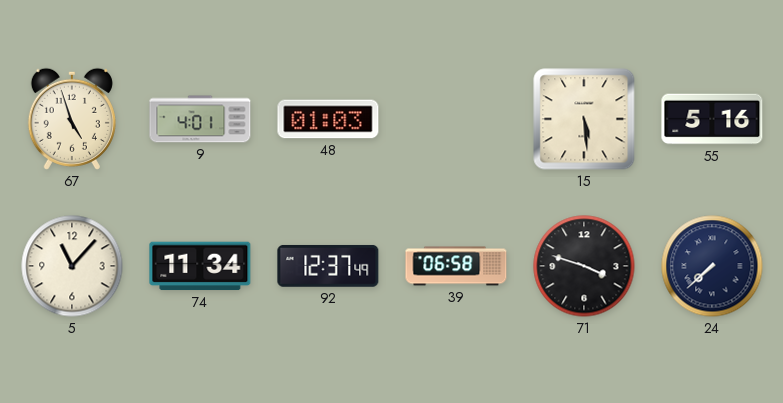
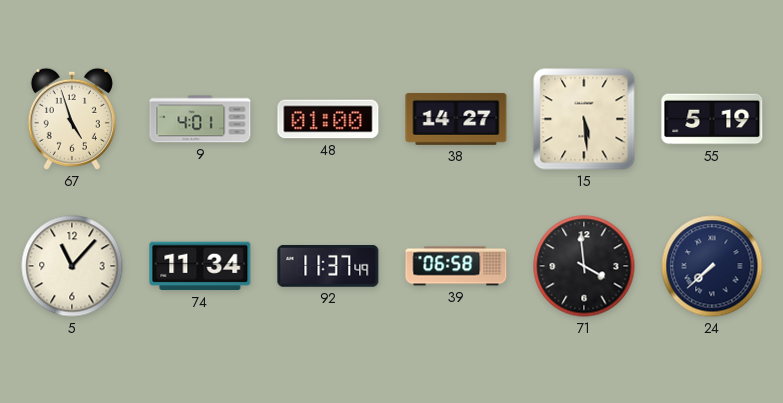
48: 01:03 -> 01:00 (328, 119)
38: none -> 14:27 (456, 119)
55: 5:16 -> 5:19 (712, 119)
92: 12:37 -> 11:37 (328, 266)
71: 3:48 -> 3:59 (584, 266)
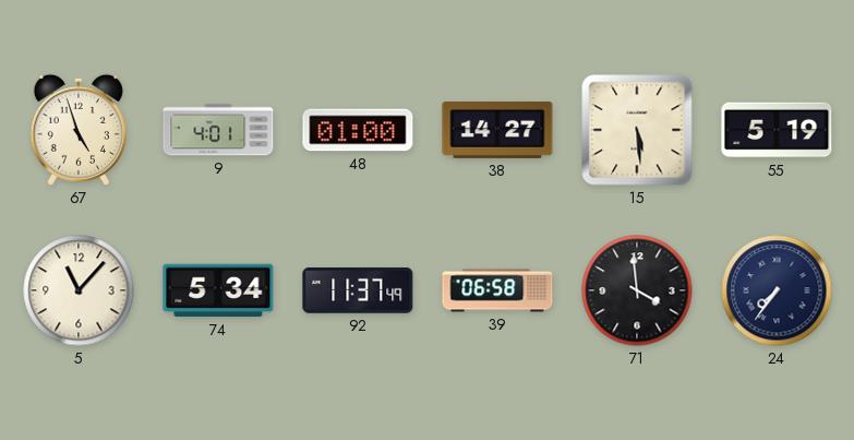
74: 11:34 -> 5:34 (218, 290)
24: 7:38 -> 7:36 (777, 290)
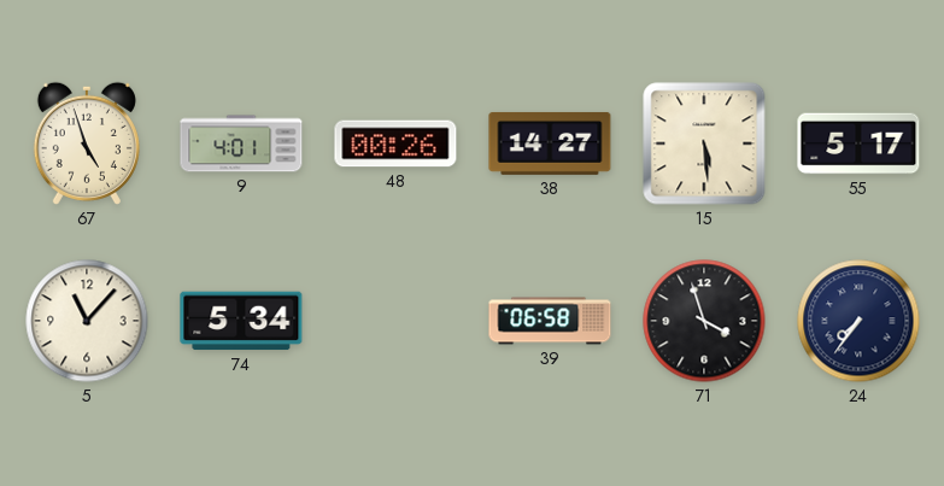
48: 01:00 -> 00:26 (395, 144)
55: 5:19 -> 5:17 (858, 144)
92: 11:37 -> none (358, 290)
71: 3:59 -> 3:57 (704, 321)
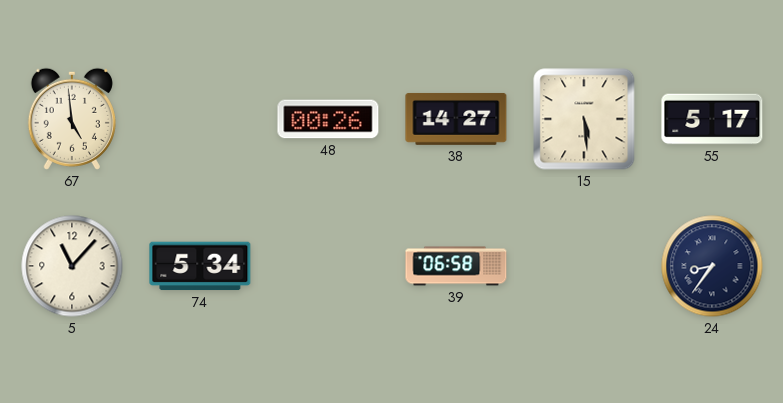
67: 4:57 -> 4:59 (72, 119)
9: 4:01 -> none (241, 144)
71: 3:57 -> none (704, 321)
24: 7:36 -> 8:36 (712, 266)
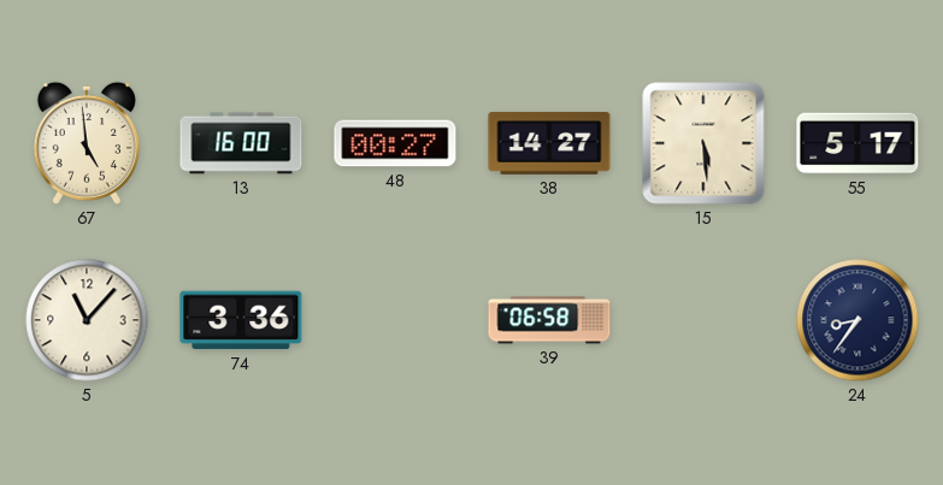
13: none -> 16:00 (241, 143)
48: 00:26 -> 00:27 (395, 143)
74: 5:34 -> 3:36 (241, 320)
